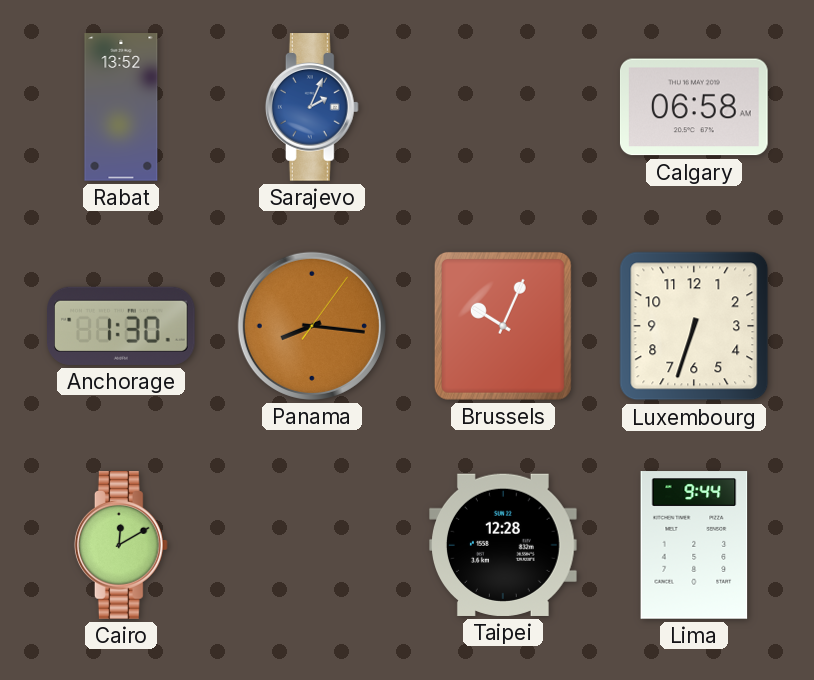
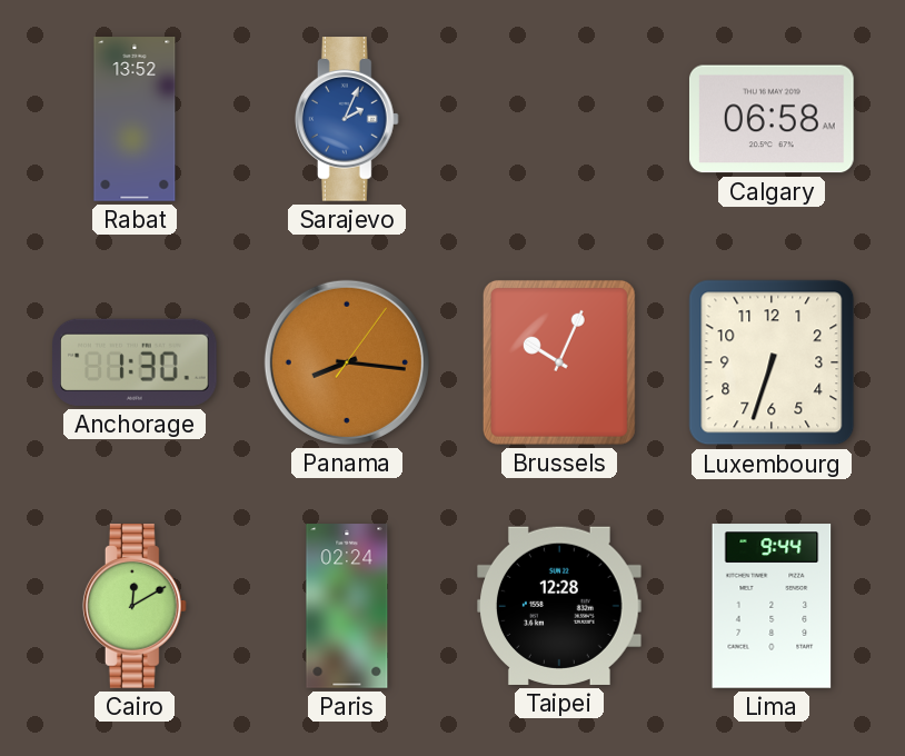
Paris: none -> 02:24 (347, 606)
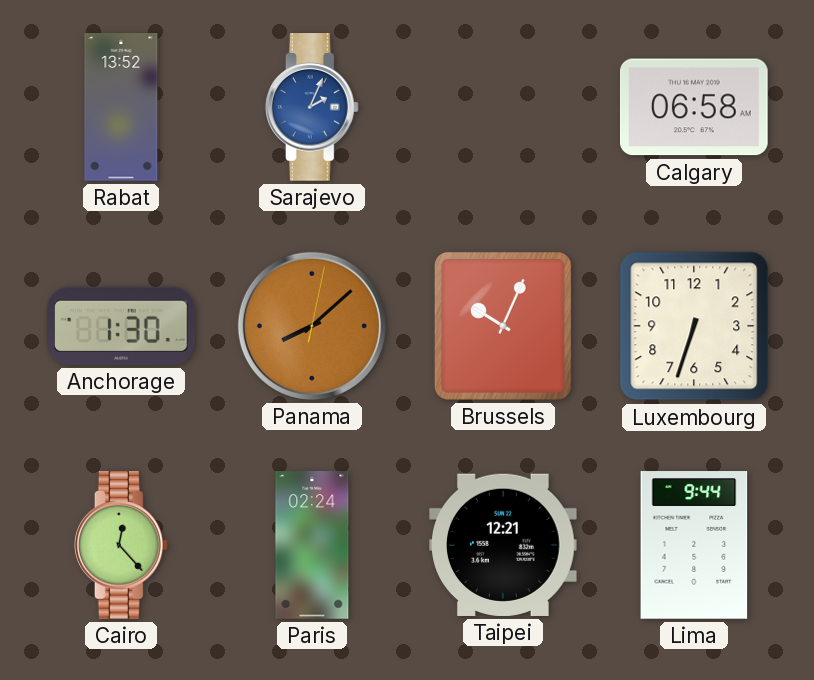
Panama: 8:16 -> 8:08 (312, 326)
Cairo: 12:10 -> 12:23 (121, 545)
Taipei: 12:28 -> 12:21 (504, 545)
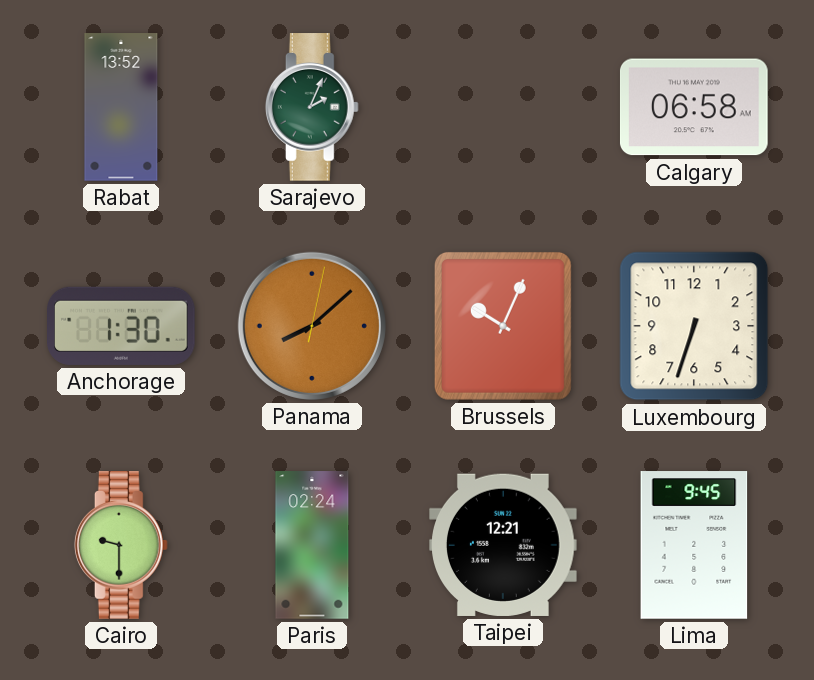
Sarajevo dial: blue -> green (312, 107)
Cairo: 12:23 -> 9:30 (121, 545)
Lima: 9:44 -> 9:45 (694, 545)
